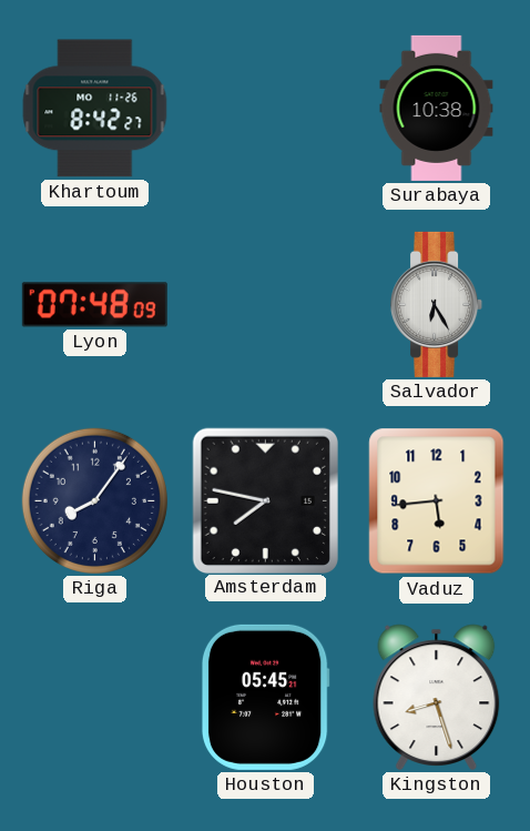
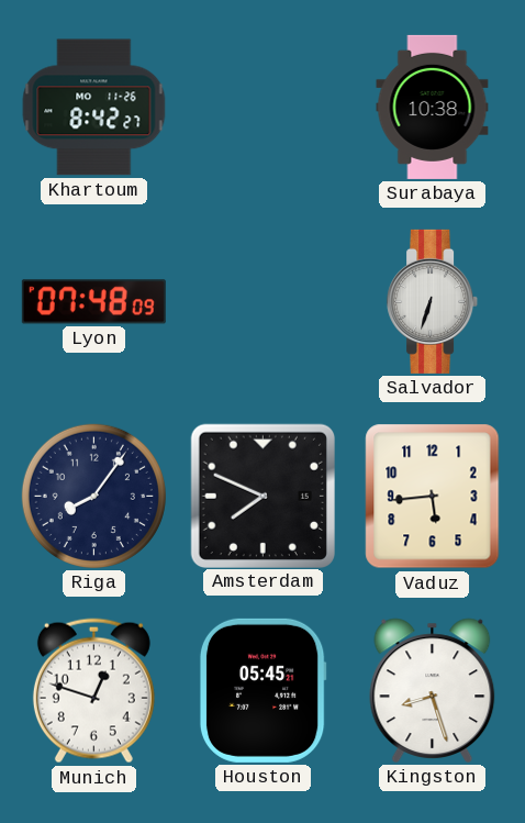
Salvador: 6:25 -> 6:33 (433, 301)
Amsterdam: 7:47 -> 7:49 (262, 496)
Munich: none -> 12:48 (93, 691)
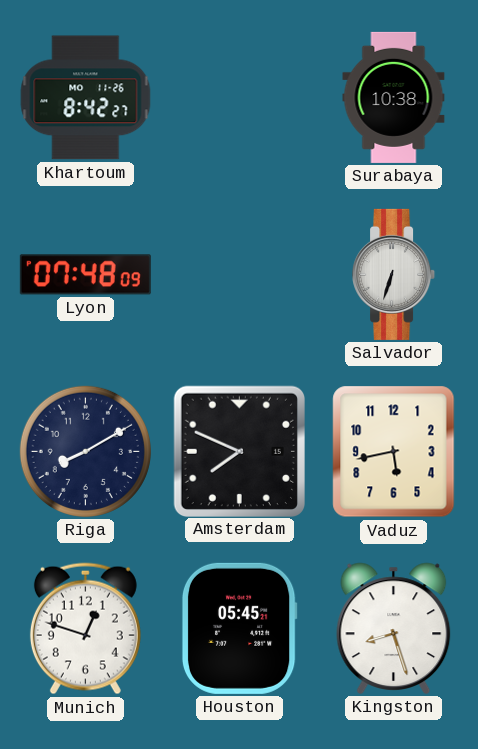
Riga: 8:06 -> 8:10 (85, 451)
Vaduz: 5:44 -> 5:43 (394, 452)
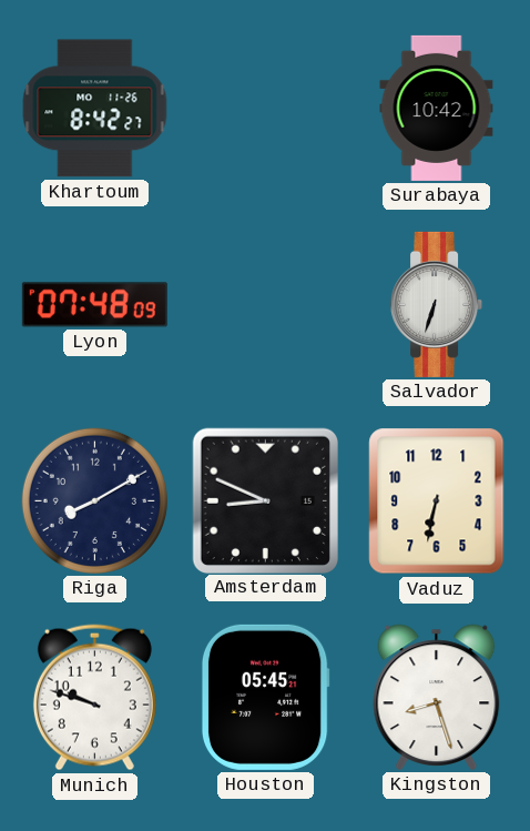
Surabaya: 10:38 -> 10:42 (437, 108)
Amsterdam: 7:49 -> 8:49 (265, 500)
Vaduz: 5:43 -> 6:32 (437, 501)
Munich: 12:48 -> 9:48 (94, 698)
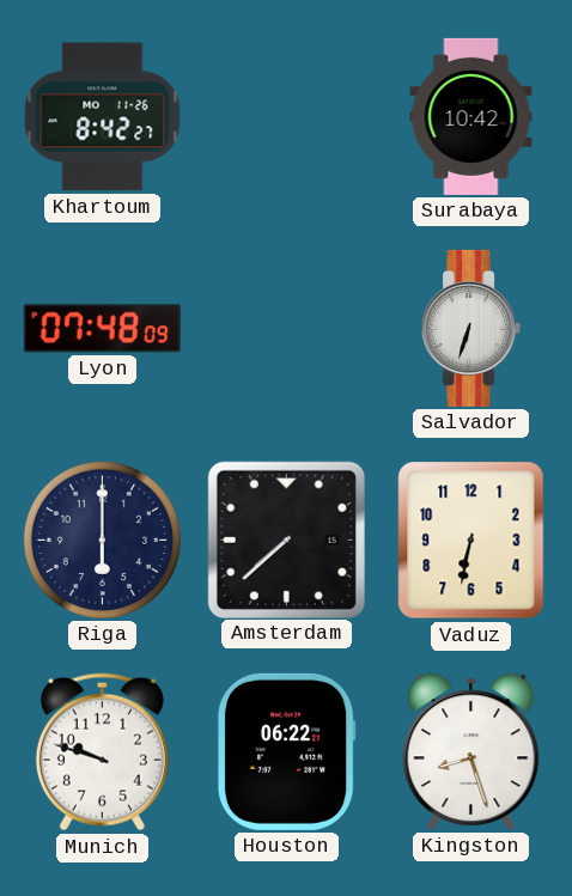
Riga: 8:10 -> 6:00 (102, 540)
Amsterdam: 8:49 -> 7:38 (286, 540)
Houston: 05:45 -> 06:22 (286, 751)
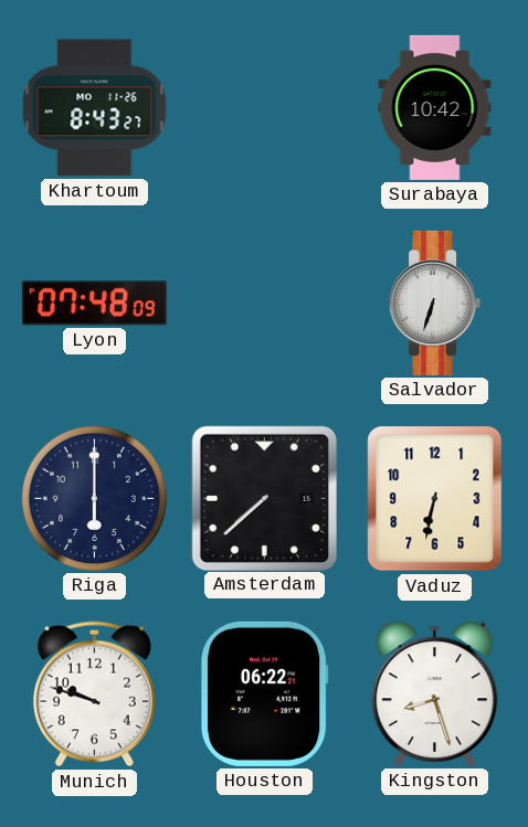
Khartoum: 8:42 -> 8:43 (95, 108)
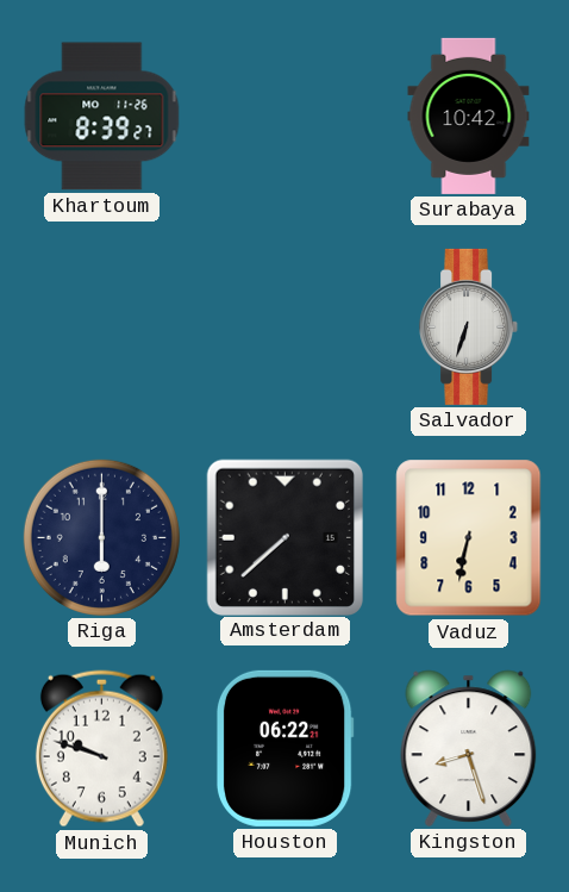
Khartoum: 8:43 -> 8:39 (102, 117)
Lyon: 07:48 -> none (94, 304)
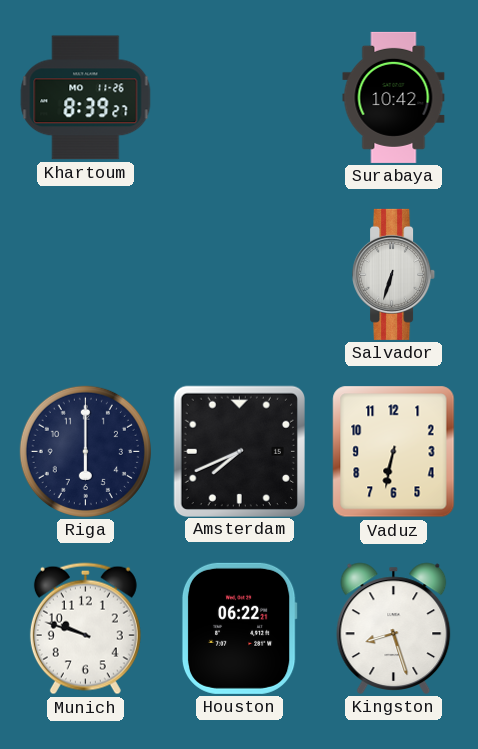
Amsterdam: 7:38 -> 7:41 (239, 451)
